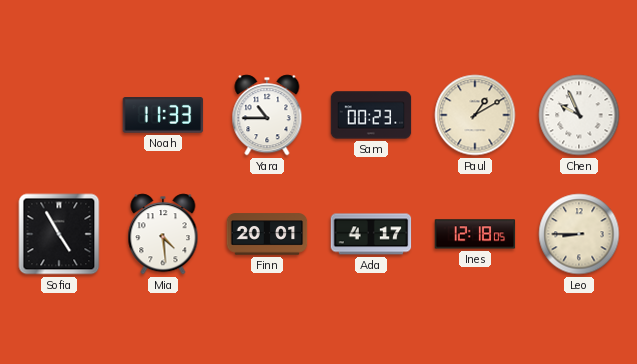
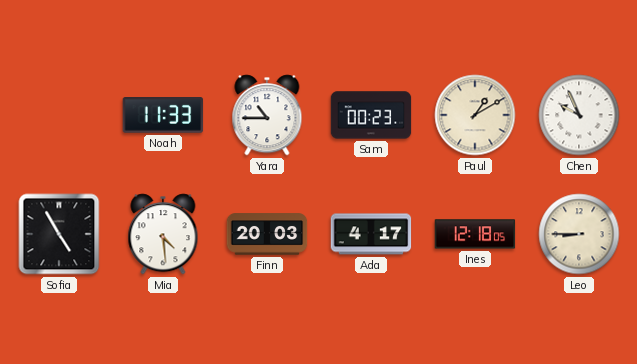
Finn: 20:01 -> 20:03 (267, 234)
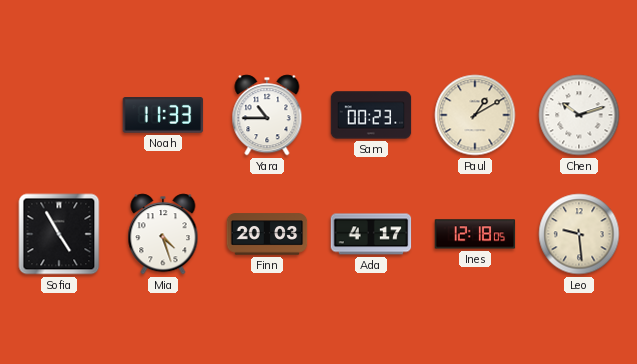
Chen: 9:56 -> 10:12 (579, 115)
Mia: 4:29 -> 4:27 (163, 234)
Leo: 8:45 -> 9:29 (579, 234)
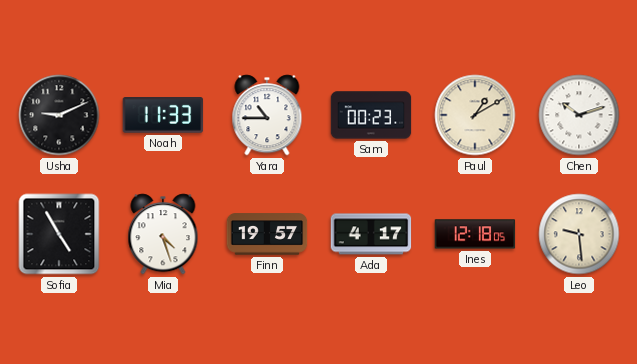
Usha: none -> 9:11 (59, 115)
Finn: 20:03 -> 19:57 (267, 234)
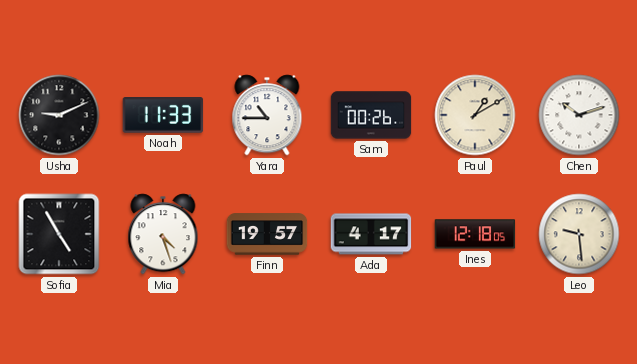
Sam: 00:23 -> 00:26 (371, 115)
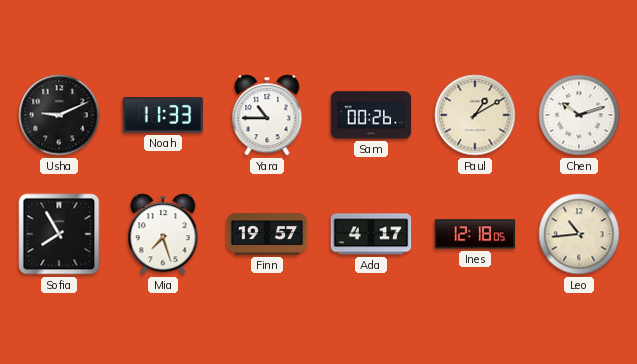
Sofia: 4:55 -> 7:55 (59, 234)
Mia: 4:27 -> 7:27 (163, 234)
Leo: 9:29 -> 10:44 (579, 234)
